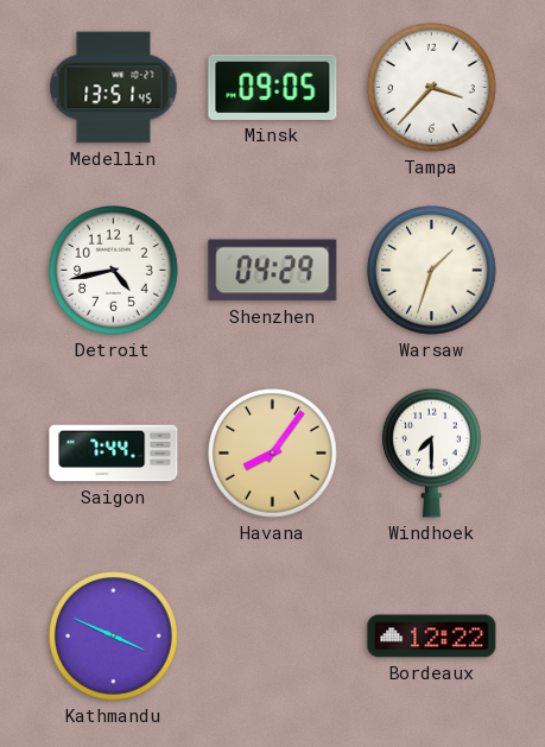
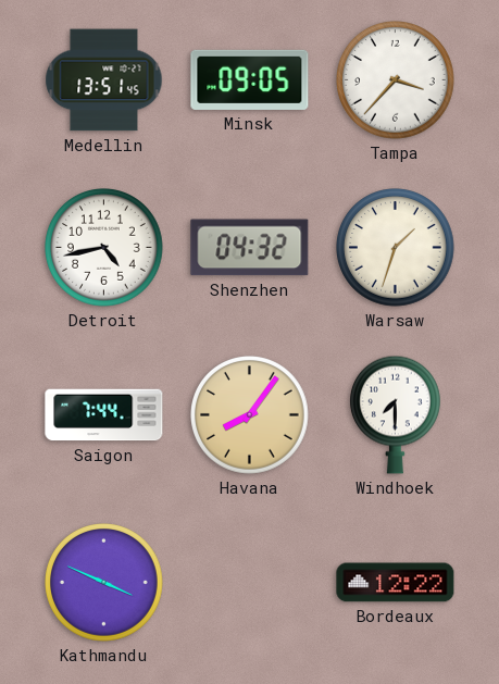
Shenzhen: 04:29 -> 04:32 (250, 248)
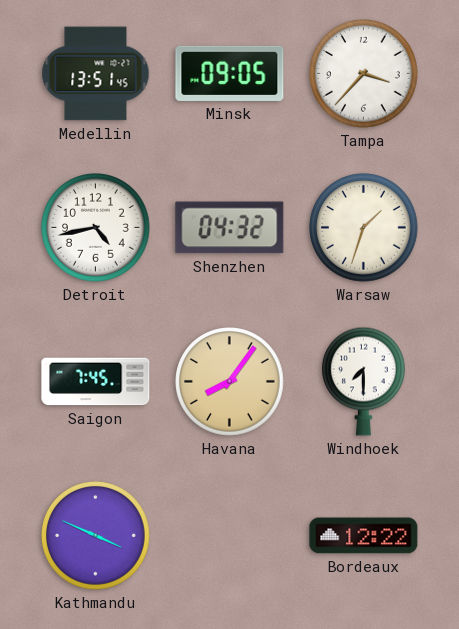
Saigon: 7:44 -> 7:45 (96, 382)
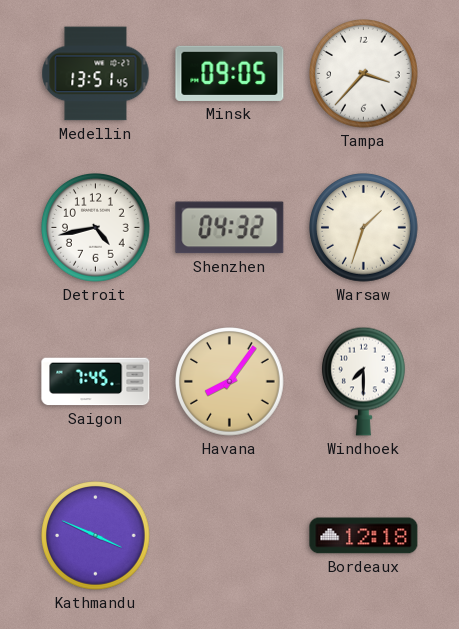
Bordeaux: 12:22 -> 12:18 (364, 536)
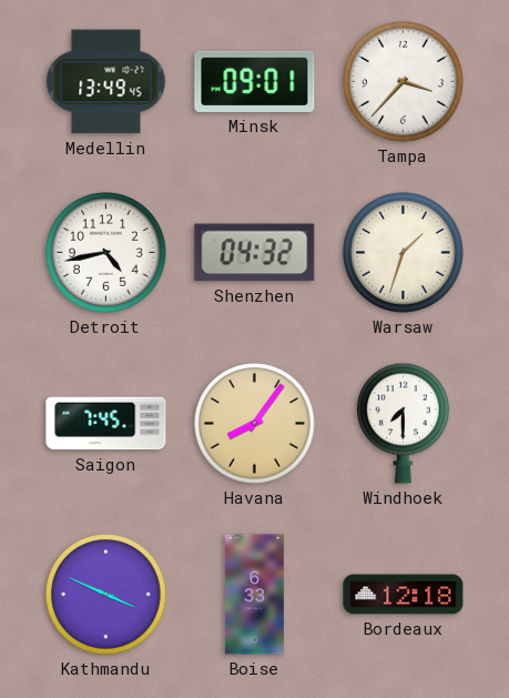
Medellin: 13:51 -> 13:49 (106, 82)
Minsk: 09:05 -> 09:01 (255, 81)
Boise: none -> 6:33 (254, 595)
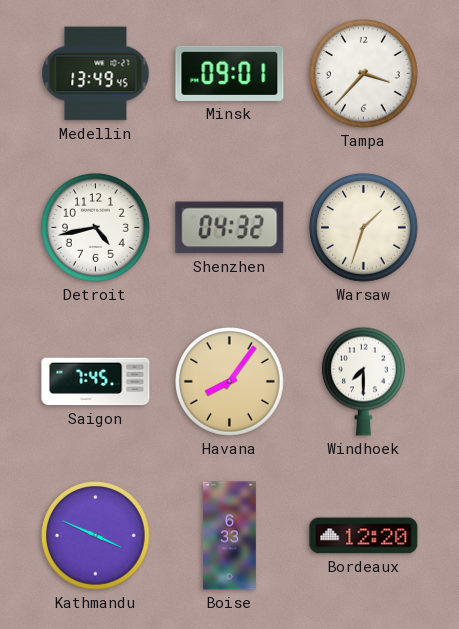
Bordeaux: 12:18 -> 12:20 (364, 536)
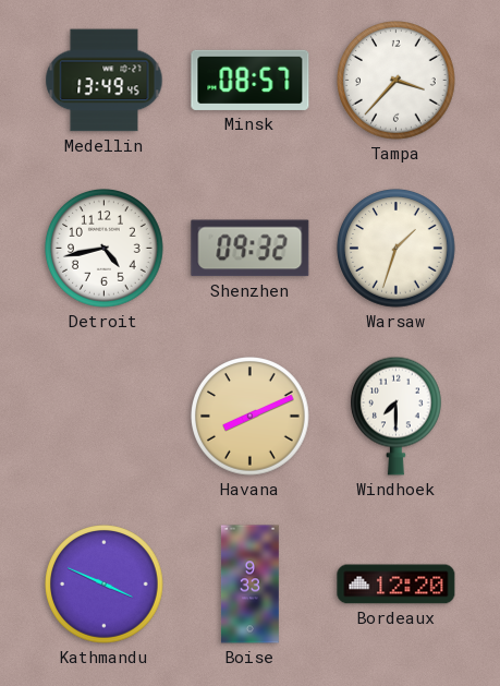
Minsk: 09:01 -> 08:57 (251, 80)
Shenzhen: 04:32 -> 09:32 (251, 249)
Saigon: 7:45 -> none (96, 382)
Havana: 8:06 -> 8:11 (251, 417)
Boise: 6:33 -> 9:33 (249, 585)
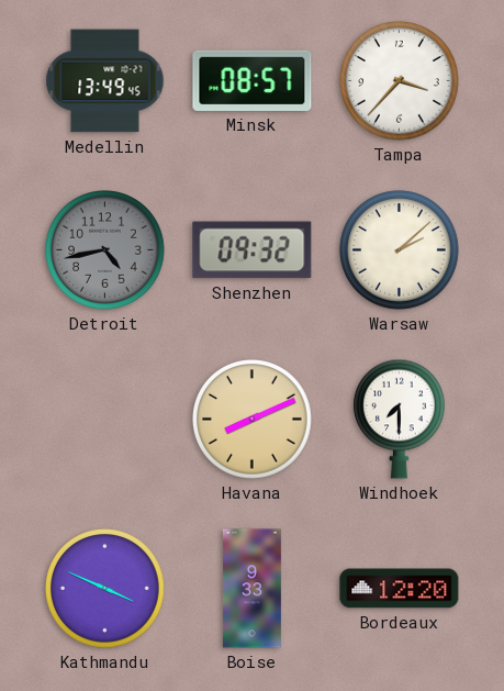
Detroit dial: white -> grey (105, 250)
Warsaw: 1:33 -> 2:08 (400, 250)
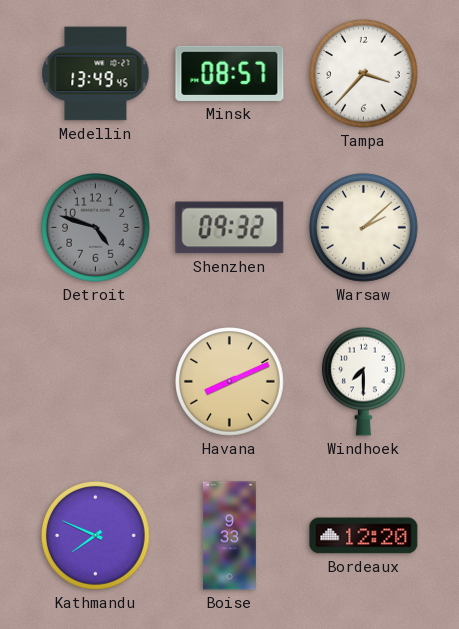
Detroit: 4:43 -> 4:48 (96, 228)
Kathmandu: 3:49 -> 7:49 (96, 536)
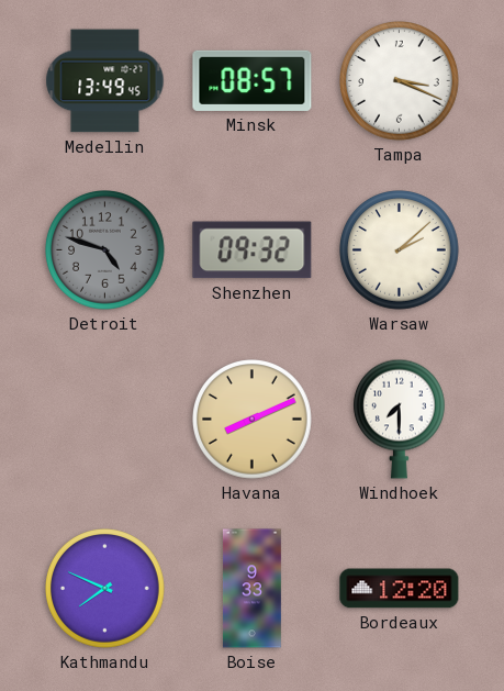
Tampa: 3:37 -> 3:19 (400, 81)
